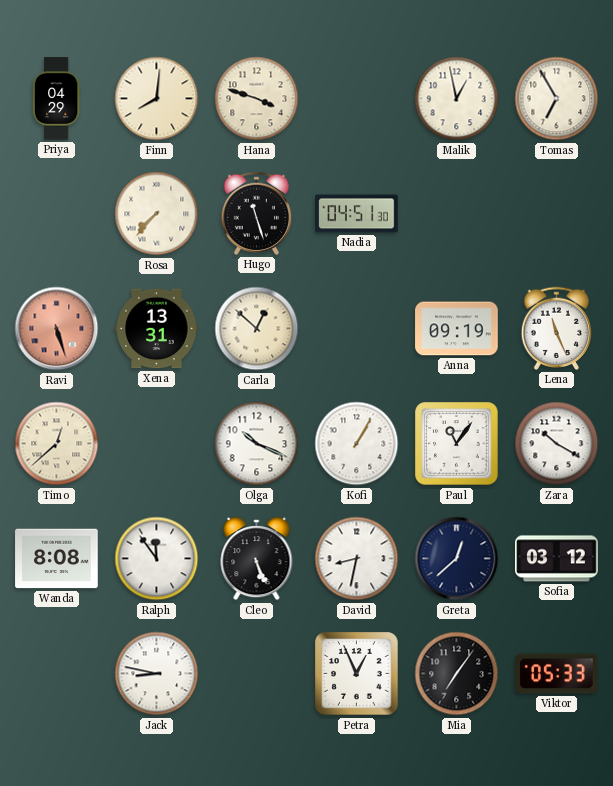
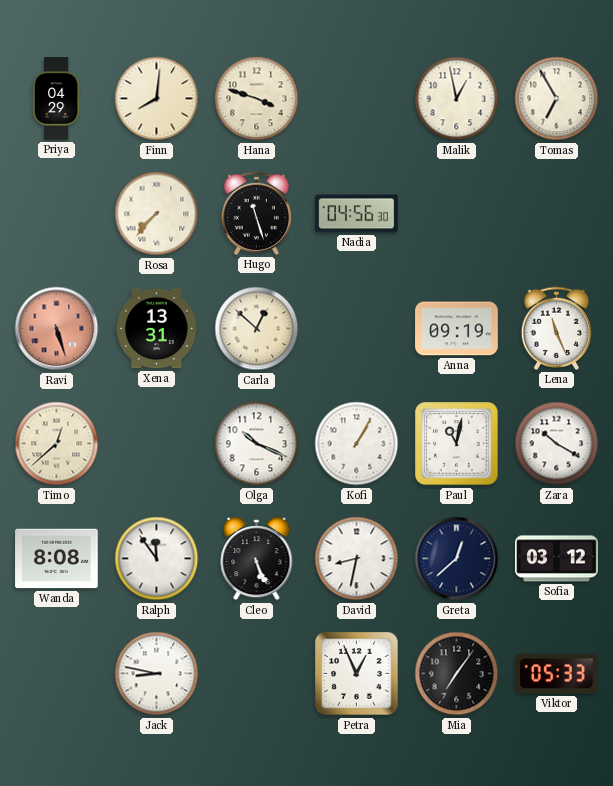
Nadia: 04:51 -> 04:56 (357, 214)
Paul: 11:06 -> 11:02 (457, 444)
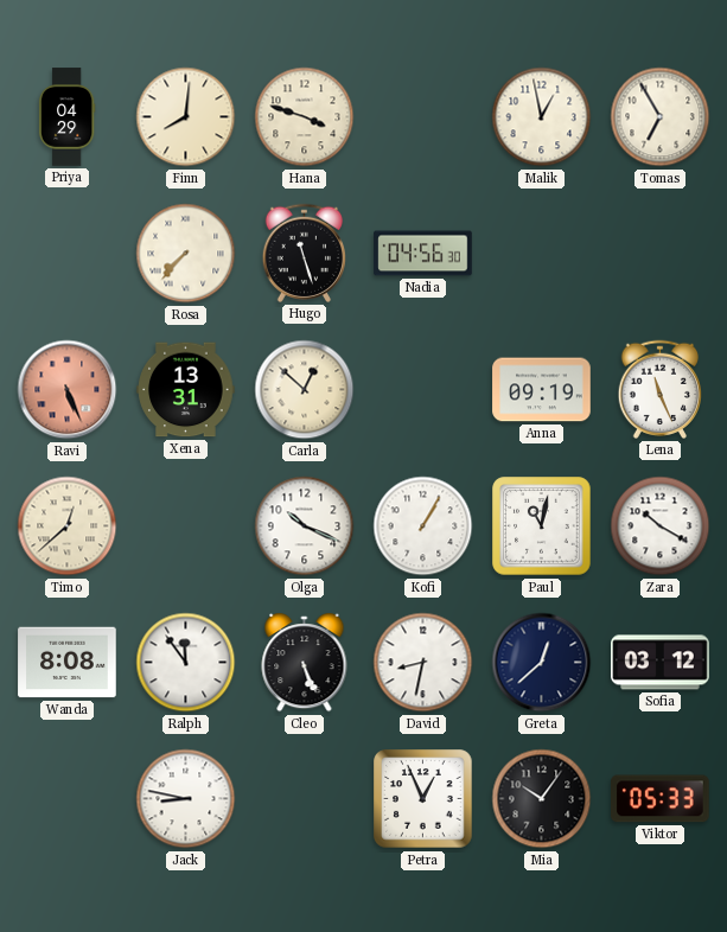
Ravi: 5:27 -> 5:26 (68, 390)
Mia: 7:06 -> 10:06 (542, 799)
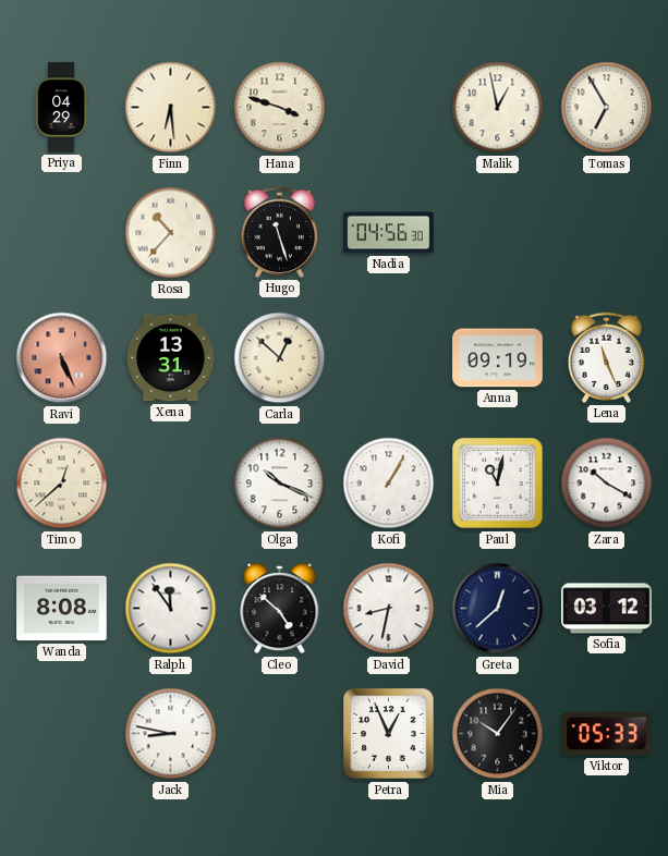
Finn: 8:01 -> 6:29 (171, 108)
Rosa: 7:37 -> 10:37 (171, 233)
Cleo: 5:26 -> 4:52 (280, 610)
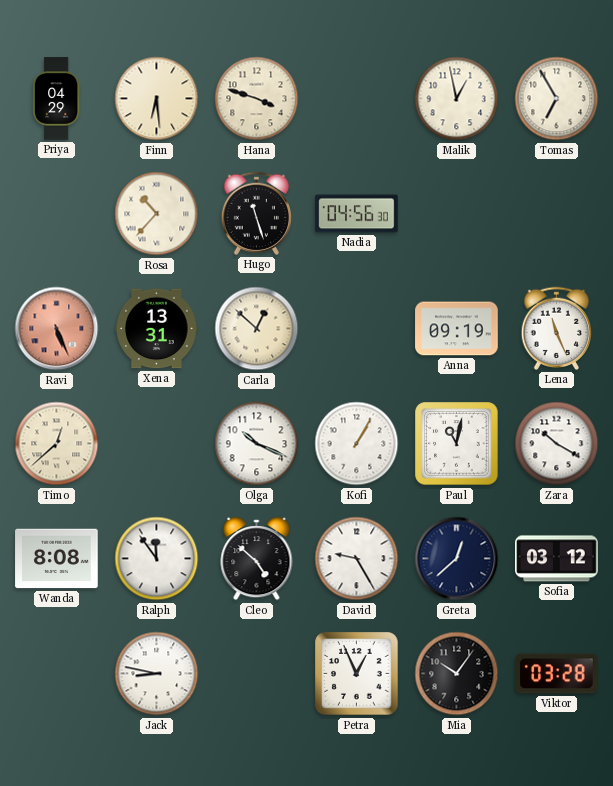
David: 8:32 -> 9:25 (357, 559)
Viktor: 05:33 -> 03:28 (557, 674)
